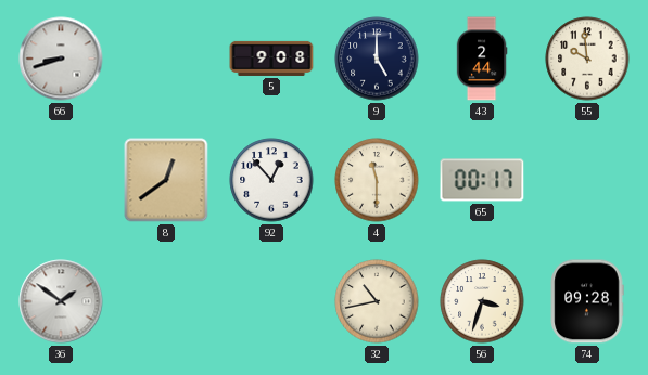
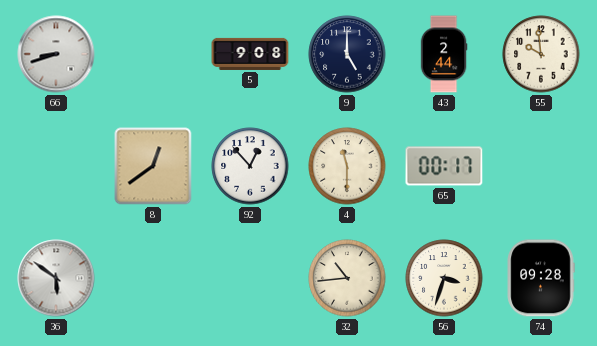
36: 1:51 -> 5:51 (56, 278)
32: 10:43 -> 10:44 (347, 278)
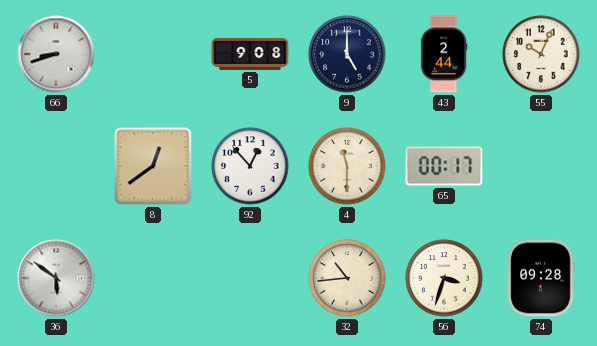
55: 9:59 -> 10:04 (541, 54)
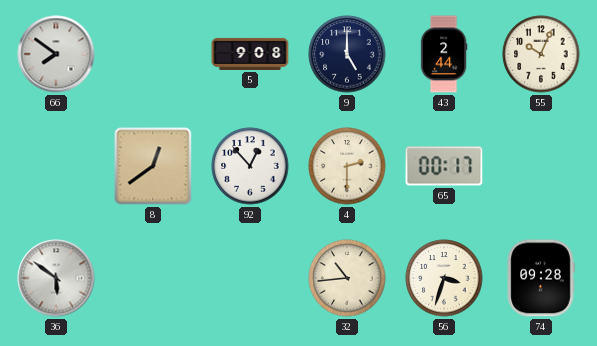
66: 8:42 -> 7:51 (56, 54)
4: 11:30 -> 2:30 (347, 166)
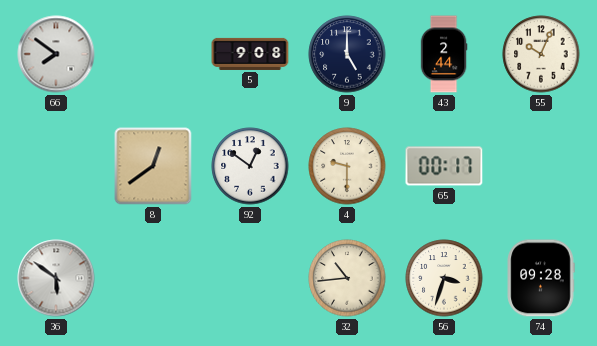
92: 12:53 -> 12:51 (250, 166)
4: 2:30 -> 9:30 (347, 166)
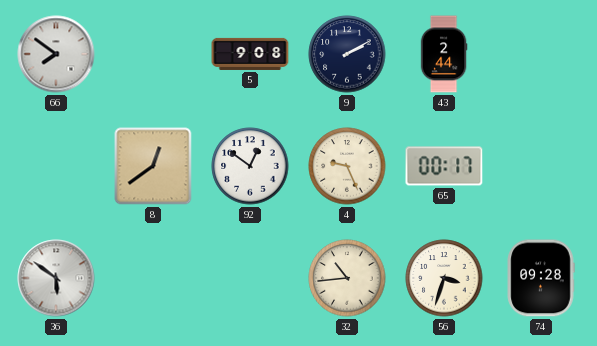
9: 5:00 -> 2:10 (347, 54)
55: 10:04 -> none (541, 54)
4: 9:30 -> 9:26 (347, 166)
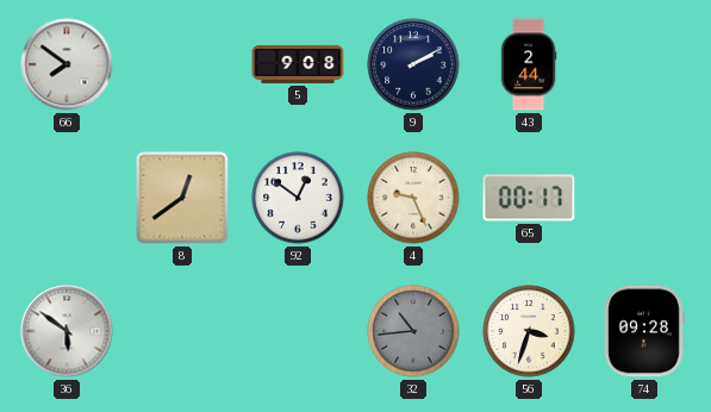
32 dial: cream -> grey (413, 331)
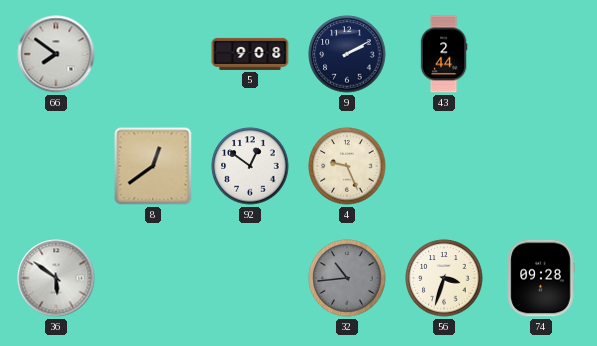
65: 00:17 -> none (529, 198)
